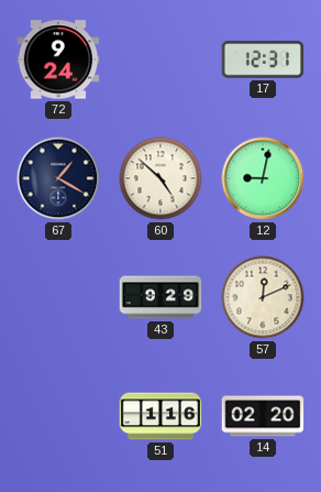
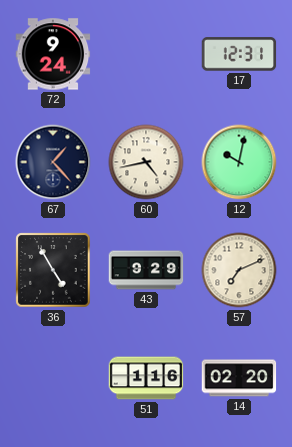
67: 1:20 -> 1:23 (53, 162)
60: 4:52 -> 4:43 (146, 162)
12: 9:02 -> 10:02 (239, 162)
36: none -> 4:55 (53, 270)
57: 12:11 -> 7:11 (239, 270)
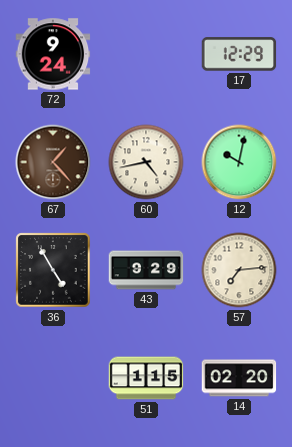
17: 12:31 -> 12:29 (239, 54)
67 dial: navy -> brown (53, 162)
57: 7:11 -> 7:14 (239, 270)
51: 1:16 -> 1:15 (146, 378)
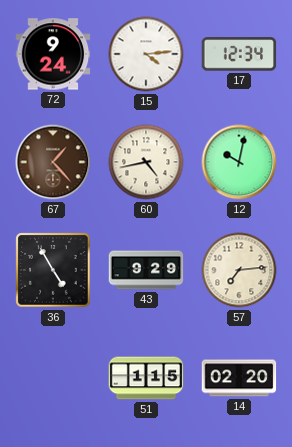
15: none -> 4:14 (146, 54)
17: 12:29 -> 12:34 (239, 54)
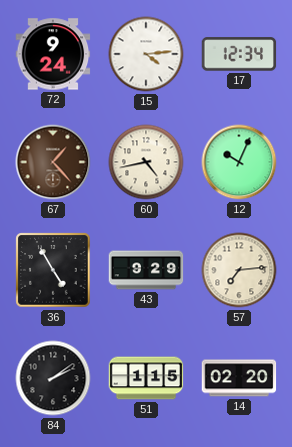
12: 10:02 -> 10:04 (239, 162)
84: none -> 2:09 (53, 378)
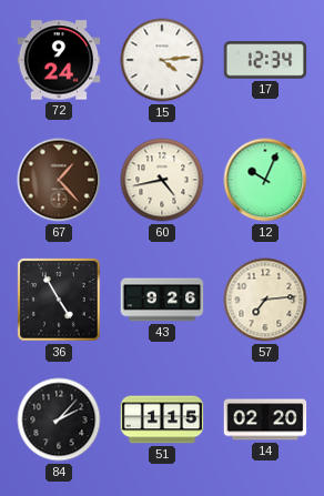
43: 9:29 -> 9:26 (162, 300)
84: 2:09 -> 2:07 (59, 419)
